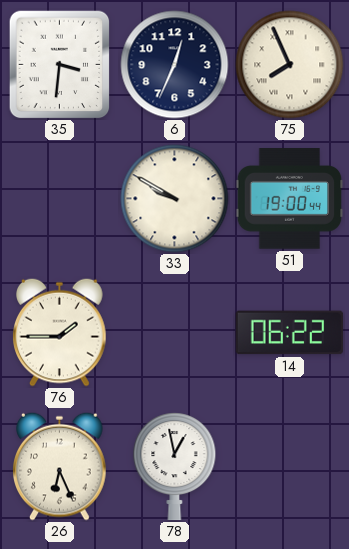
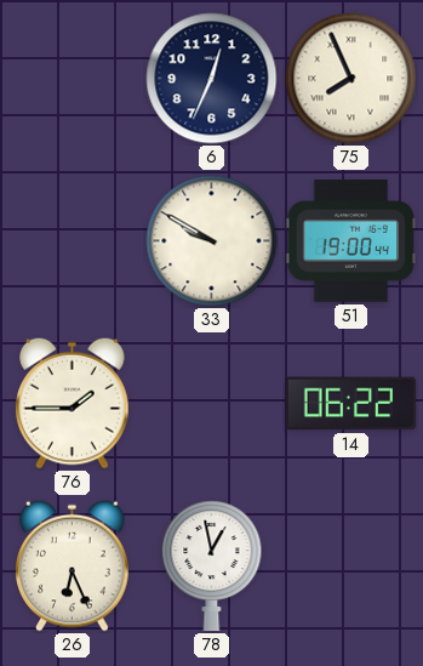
35: 3:31 -> none (60, 65)
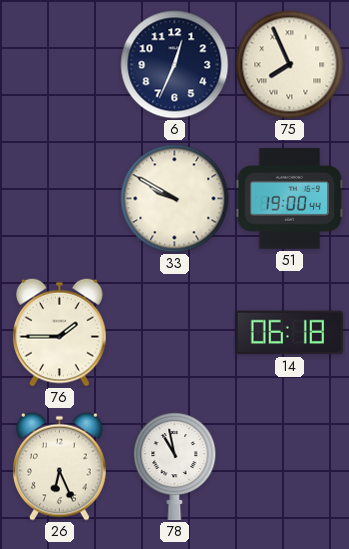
14: 06:22 -> 06:18 (290, 333)
78: 12:58 -> 10:58 (175, 467)
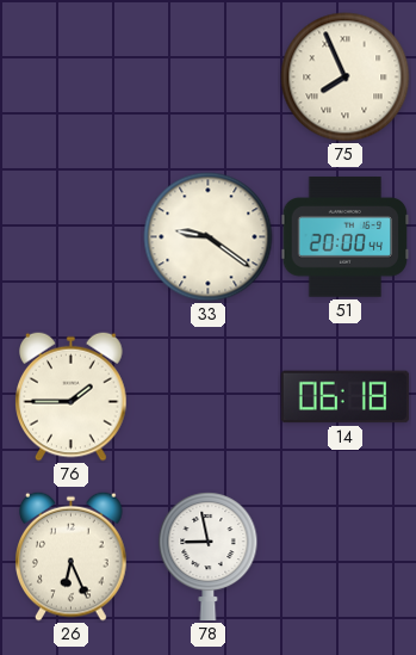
6: 12:34 -> none (175, 65)
33: 9:50 -> 9:21 (209, 237)
51: 19:00 -> 20:00 (346, 237)
78: 10:58 -> 8:58 (209, 557)
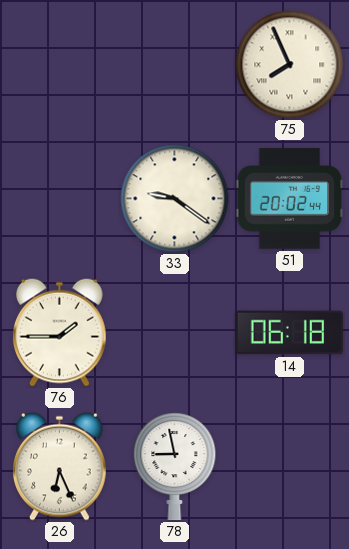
51: 20:00 -> 20:02 (290, 199)
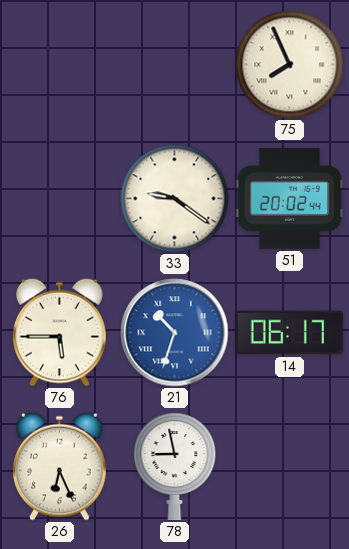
76: 1:45 -> 5:45 (60, 332)
21: none -> 10:33 (175, 333)
14: 06:18 -> 06:17 (290, 333)
